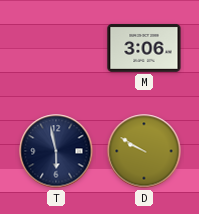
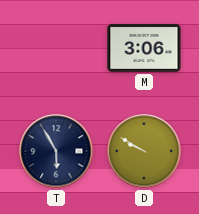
T: 5:58 -> 5:55 (56, 151)
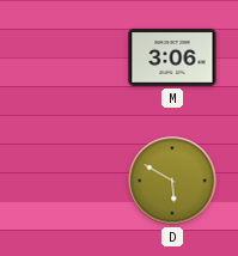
T: 5:55 -> none (56, 151)
D: 9:50 -> 5:50 (172, 181)
